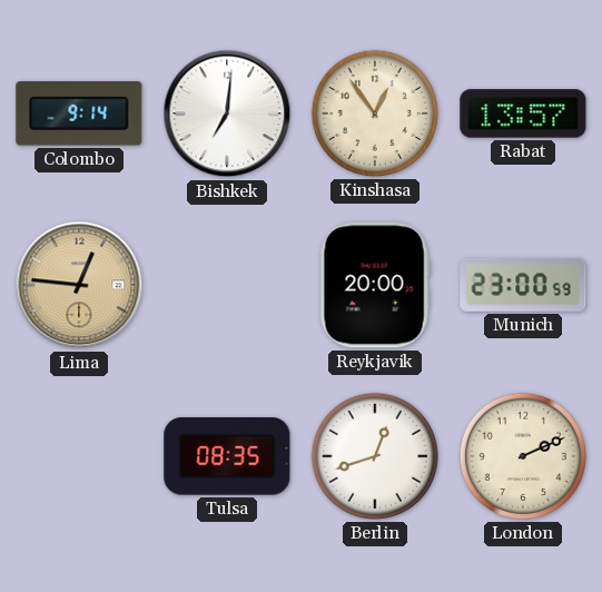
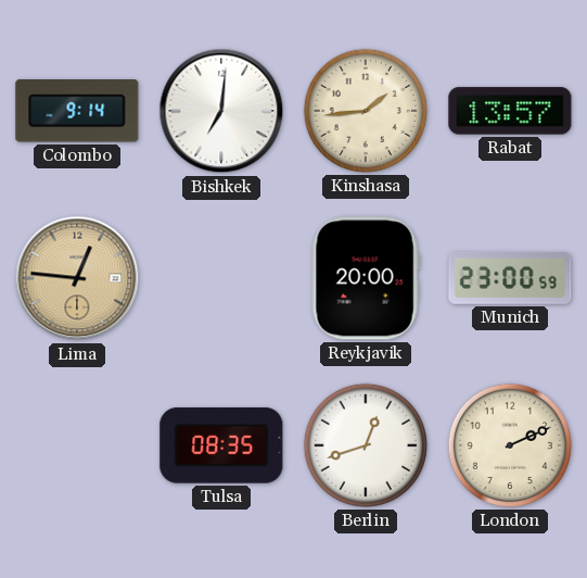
Kinshasa: 12:54 -> 1:44 (366, 111)
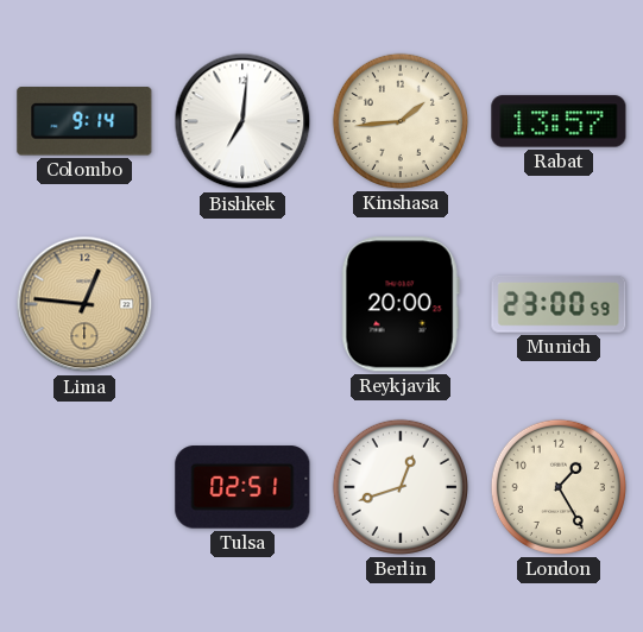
Tulsa: 08:35 -> 02:51 (242, 487)
London: 2:11 -> 1:25 (559, 487)
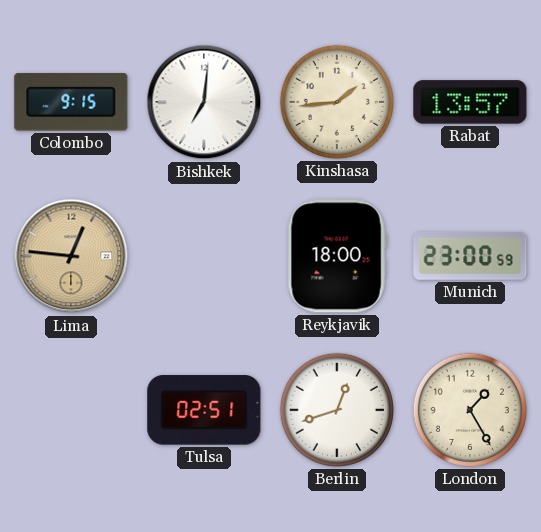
Colombo: 9:14 -> 9:15 (71, 102)
Reykjavik: 20:00 -> 18:00 (337, 256)
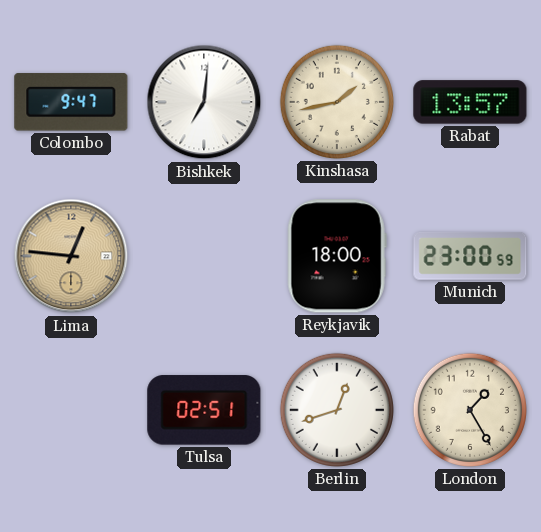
Colombo: 9:15 -> 9:47 (71, 102)
Kinshasa: 1:44 -> 1:43 (337, 102)
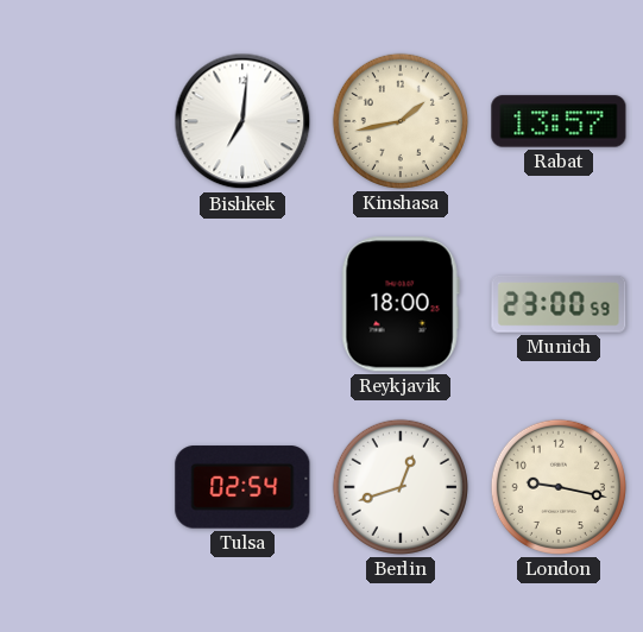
Colombo: 9:47 -> none (71, 102)
Lima: 12:46 -> none (71, 256)
Tulsa: 02:51 -> 02:54 (242, 487)
London: 1:25 -> 9:17 (559, 487)
